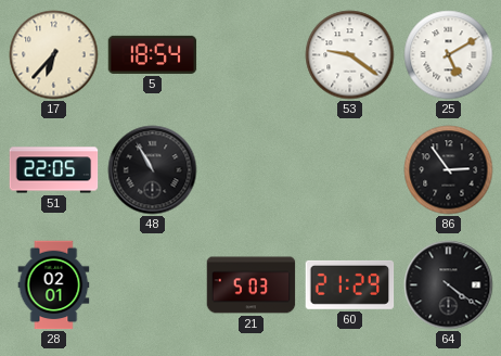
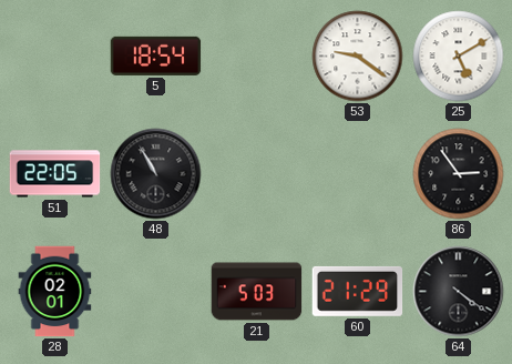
17: 6:37 -> none (54, 55)
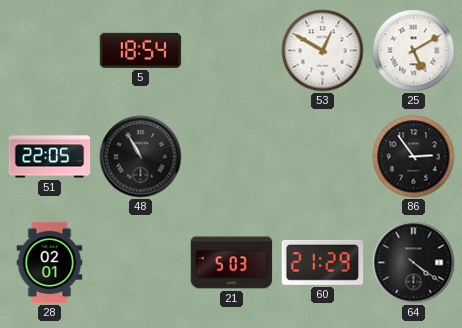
53: 9:21 -> 12:50 (323, 51)
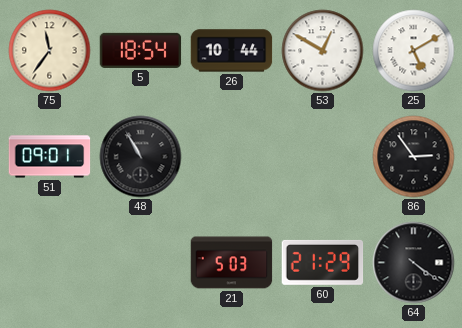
75: none -> 11:36 (50, 51)
26: none -> 10:44 (232, 51)
51: 22:05 -> 09:01 (50, 157)
28: 02:01 -> none (50, 263)
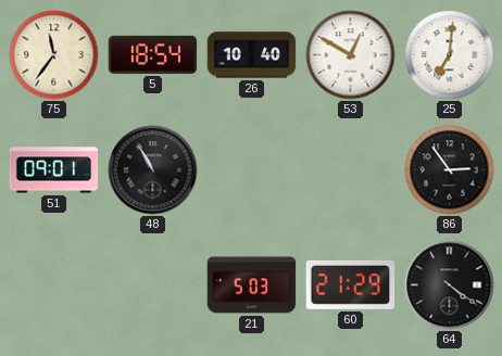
26: 10:44 -> 10:40 (252, 55)
25: 5:10 -> 7:01 (450, 55)
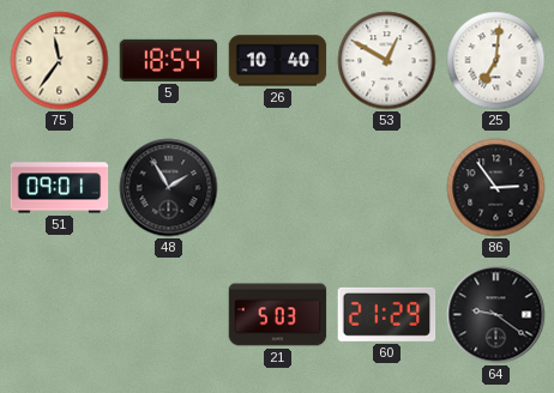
48: 10:55 -> 1:55 (169, 188)
64: 4:21 -> 9:21 (496, 315)
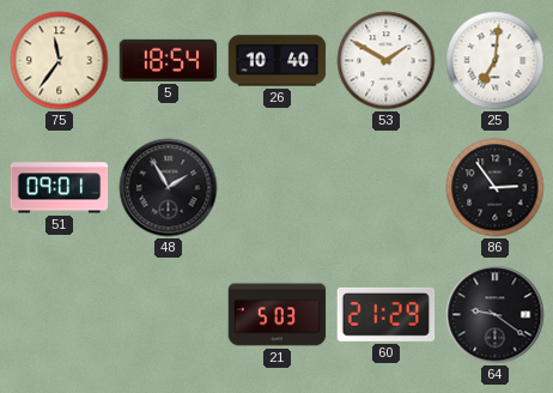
53: 12:50 -> 1:50 (387, 61)
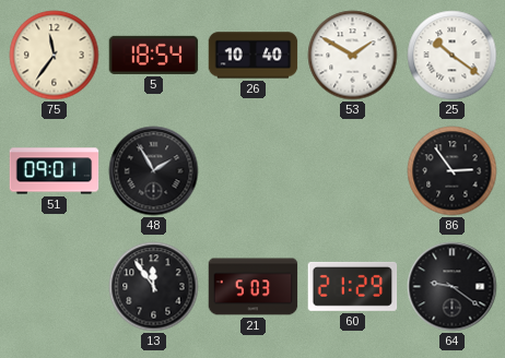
25: 7:01 -> 10:21 (453, 56)
13: none -> 11:54 (154, 287)
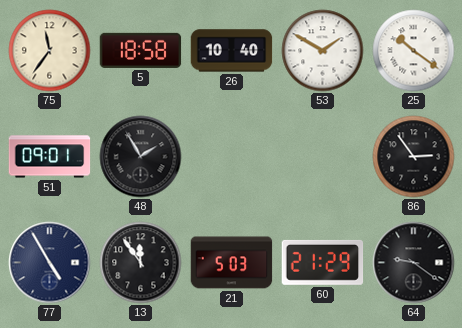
5: 18:54 -> 18:58 (141, 50)
77: none -> 4:55 (50, 263)
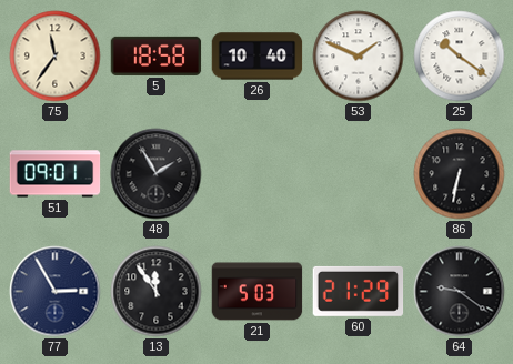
53: 1:50 -> 1:49 (359, 57)
86: 2:54 -> 6:32 (460, 174)
77: 4:55 -> 2:55 (56, 292)
